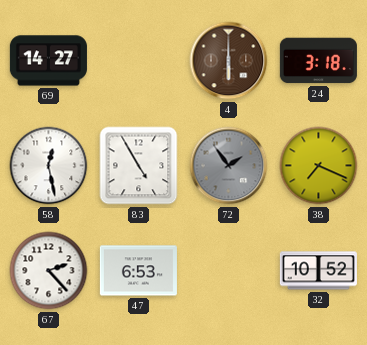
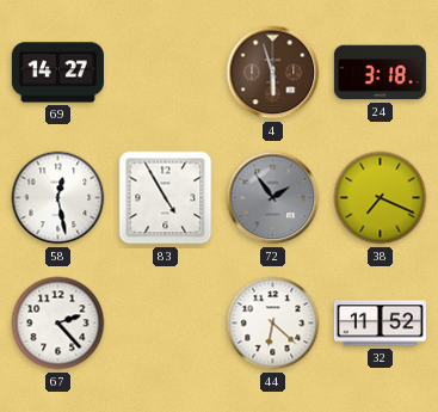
4: 6:00 -> 5:57 (273, 73)
47: 6:53 -> none (138, 271)
44: none -> 6:22 (273, 324)
32: 10:52 -> 11:52 (380, 324)
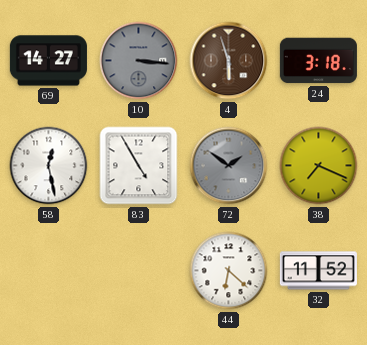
10: none -> 3:16 (139, 61)
72: 1:54 -> 1:51 (229, 166)
67: 2:23 -> none (58, 324)
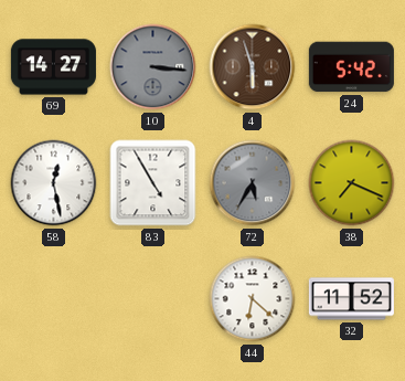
24: 3:18 -> 5:42 (351, 67)
72: 1:51 -> 5:35 (253, 183)
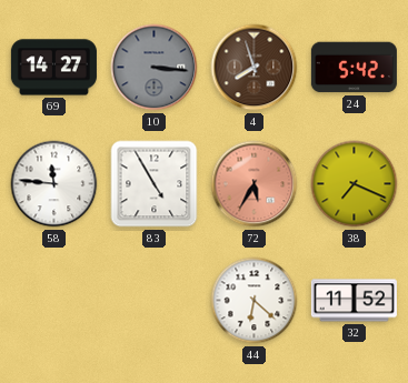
4: 5:57 -> 7:57 (255, 68)
58: 12:28 -> 11:46 (54, 184)
72 dial: grey -> salmon (255, 184)
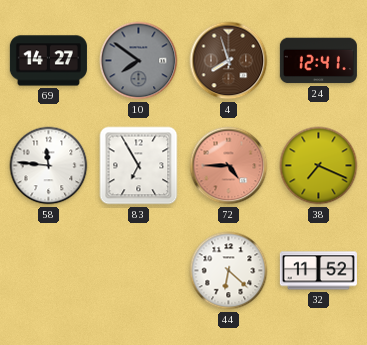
10: 3:16 -> 7:51 (139, 61)
24: 5:42 -> 12:41 (318, 61)
83: 4:55 -> 6:55 (139, 166)
72: 5:35 -> 4:45 (229, 166)
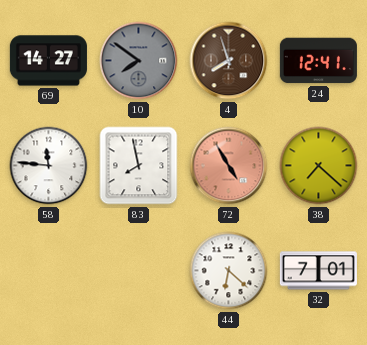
83: 6:55 -> 7:58 (139, 166)
72: 4:45 -> 4:55 (229, 166)
38: 7:19 -> 7:22 (319, 166)
32: 11:52 -> 7:01 (318, 271)
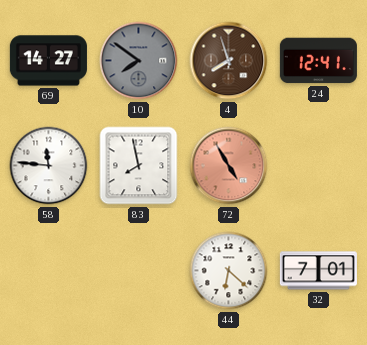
38: 7:22 -> none (319, 166)
